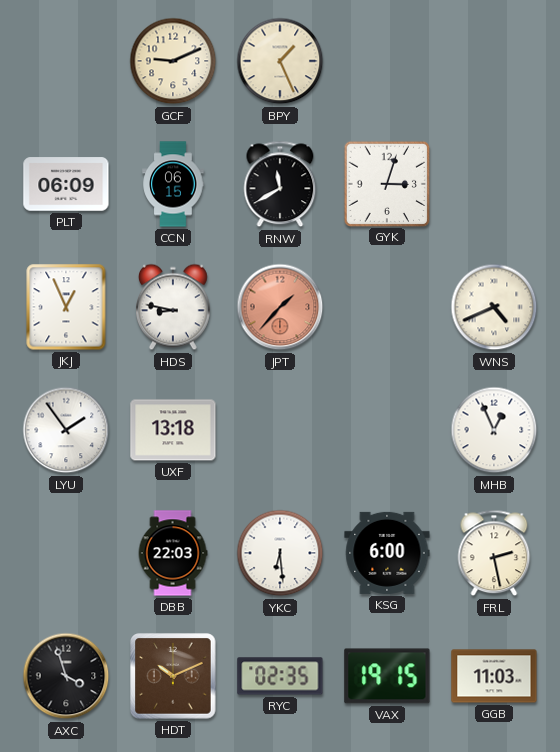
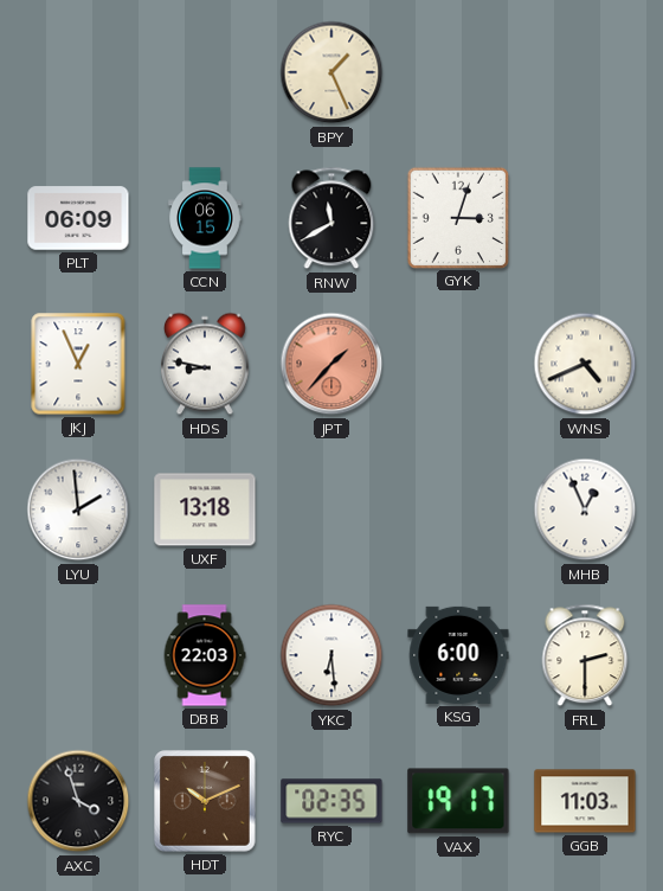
GCF: 9:11 -> none (173, 61)
LYU: 1:54 -> 1:59 (78, 509)
FRL: 2:28 -> 2:30 (585, 655)
VAX: 19:15 -> 19:17 (458, 801)
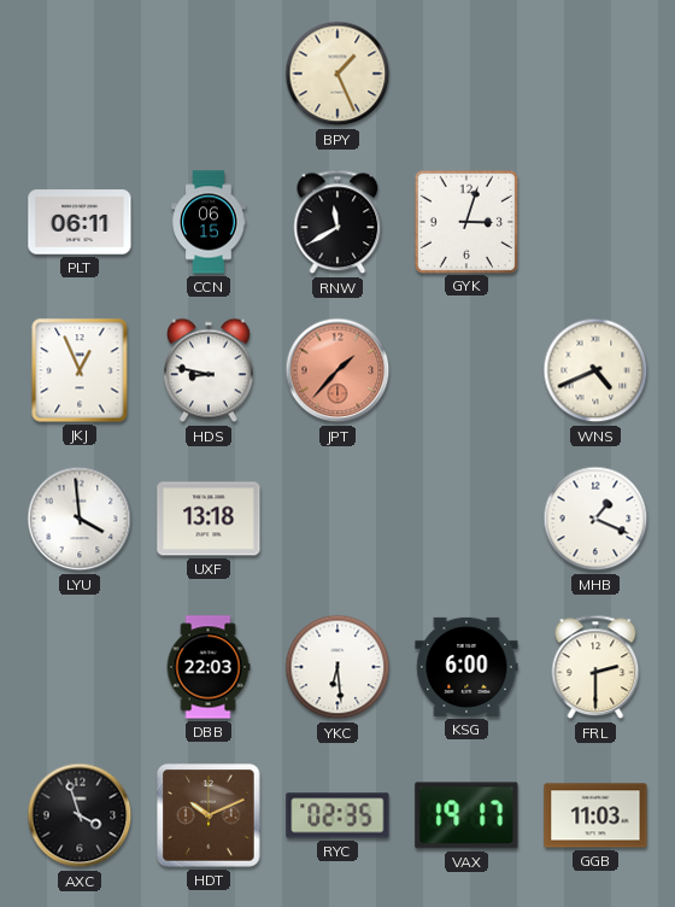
PLT: 06:09 -> 06:11 (80, 222)
LYU: 1:59 -> 3:59 (80, 519)
MHB: 12:56 -> 1:19 (595, 519)
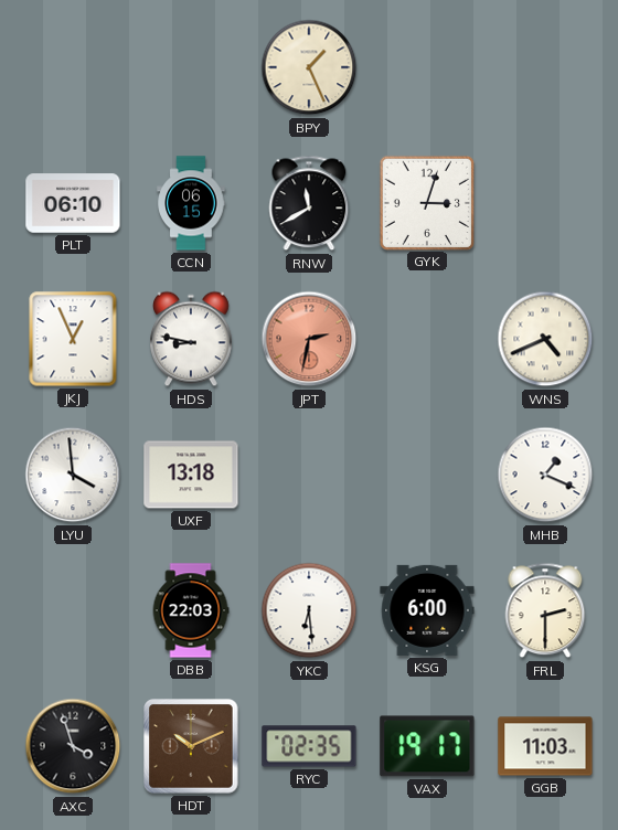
PLT: 06:11 -> 06:10 (73, 203)
JPT: 1:37 -> 2:32 (309, 339)
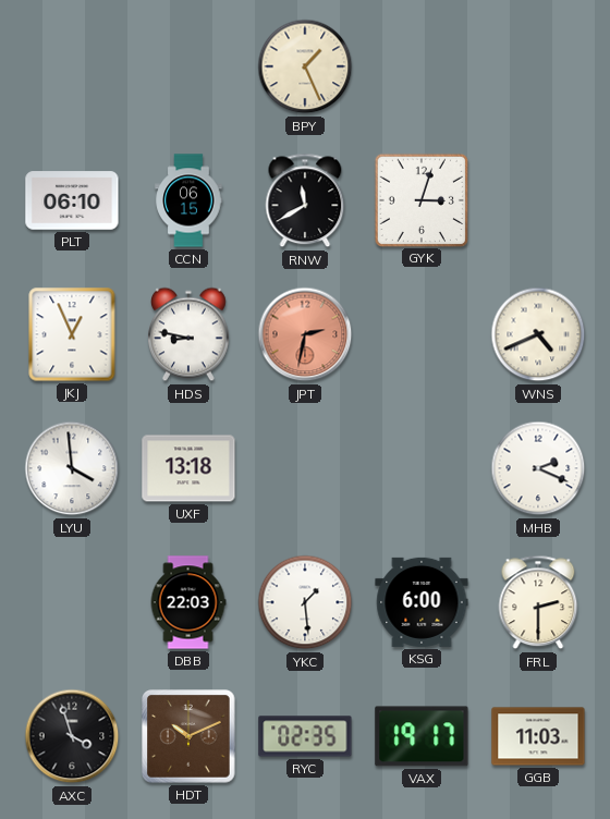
MHB: 1:19 -> 2:19 (538, 468)
YKC: 6:29 -> 1:29 (305, 602)
